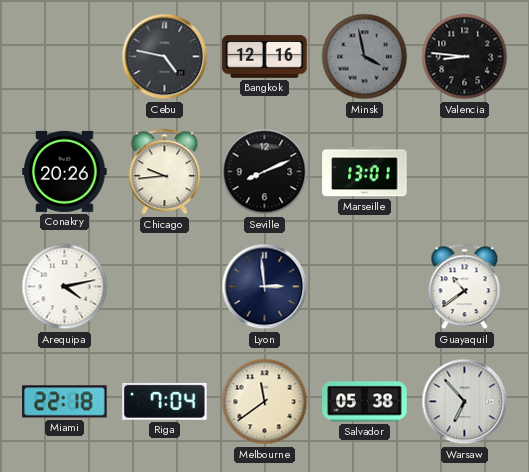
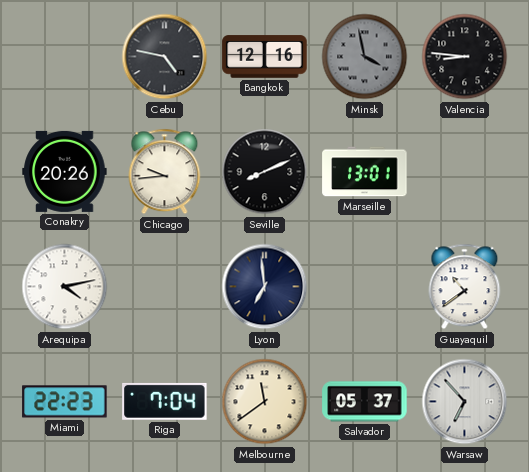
Lyon: 2:59 -> 6:59 (265, 287)
Miami: 22:18 -> 22:23 (65, 402)
Salvador: 05:38 -> 05:37 (365, 402)
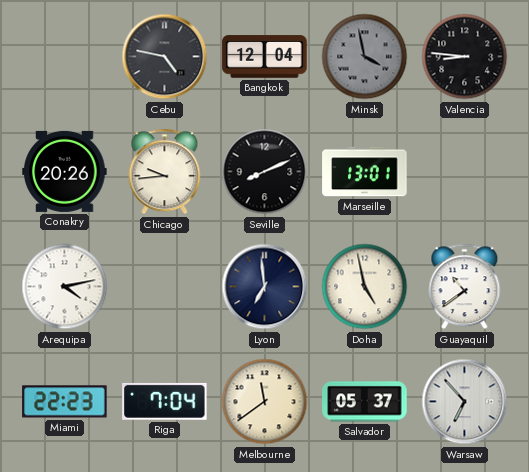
Bangkok: 12:16 -> 12:04 (265, 57)
Doha: none -> 4:58 (365, 287)
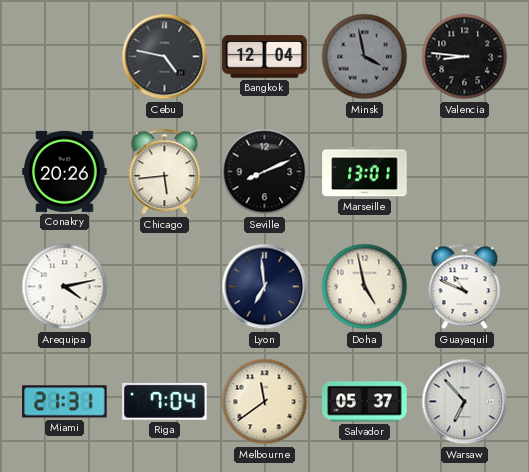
Chicago: 9:44 -> 5:44 (165, 172)
Guayaquil: 10:39 -> 10:49 (465, 287)
Miami: 22:23 -> 21:31 (65, 402)
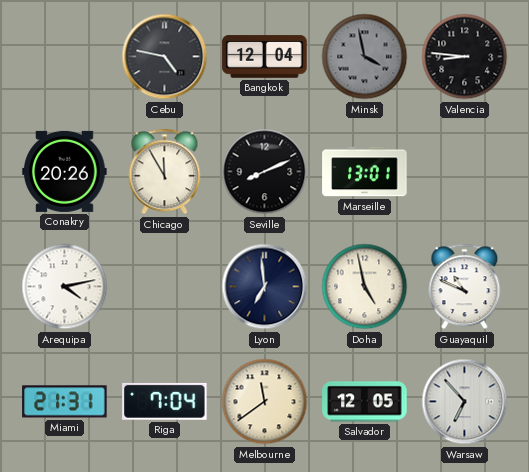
Chicago: 5:44 -> 11:55 (165, 172)
Salvador: 05:37 -> 12:05 (365, 402)
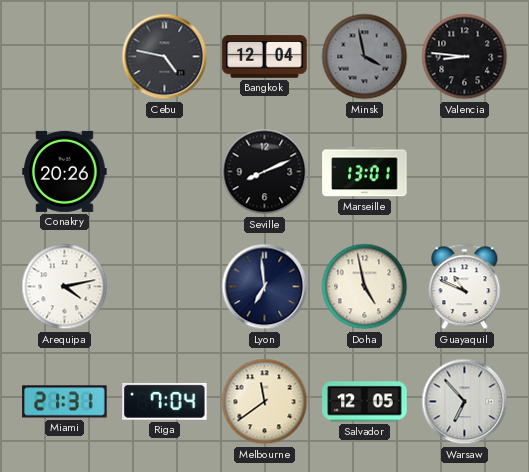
Chicago: 11:55 -> none (165, 172)
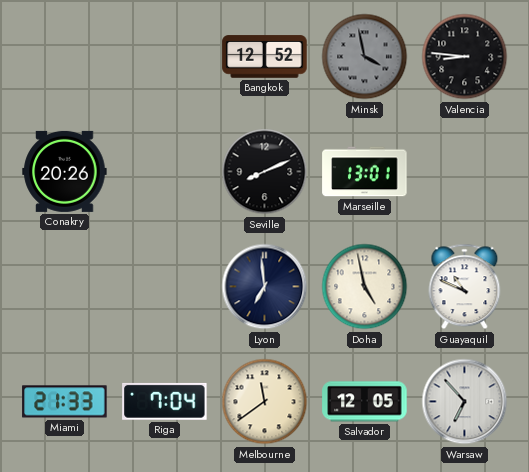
Cebu: 4:47 -> none (165, 57)
Bangkok: 12:04 -> 12:52 (265, 57)
Arequipa: 4:13 -> none (65, 287)
Miami: 21:31 -> 21:33 (65, 402)
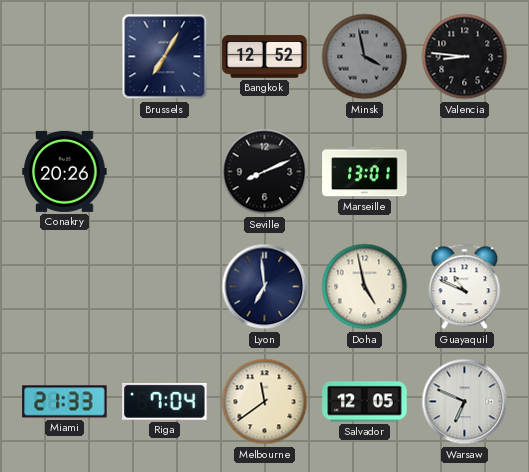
Brussels: none -> 7:05 (165, 57)
Warsaw: 6:53 -> 6:49 (465, 402)
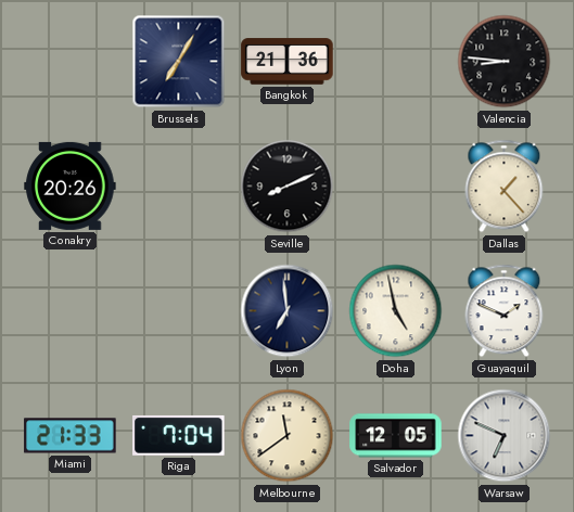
Bangkok: 12:52 -> 21:36 (288, 62)
Minsk: 3:58 -> none (365, 57)
Marseille: 13:01 -> none (365, 172)
Dallas: none -> 1:23 (505, 187)
Guayaquil: 10:49 -> 1:49 (505, 311)
